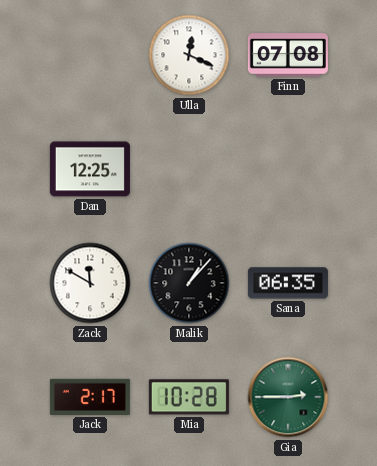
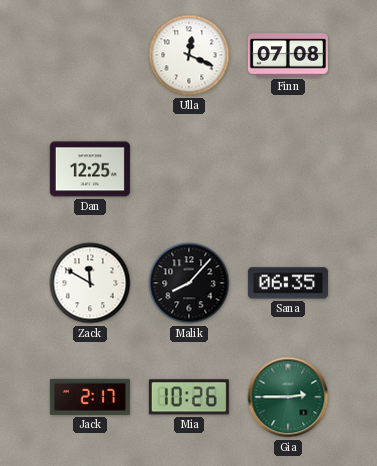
Malik: 1:07 -> 8:07 (189, 283)
Mia: 10:28 -> 10:26 (189, 397)
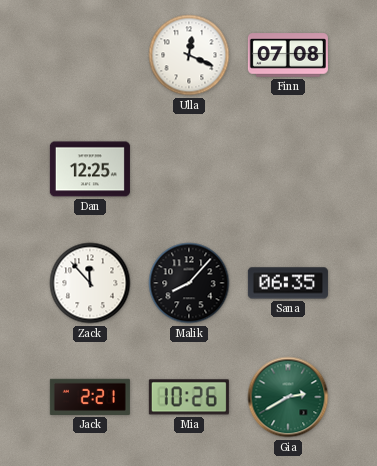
Zack: 11:50 -> 11:53 (90, 283)
Jack: 2:17 -> 2:21 (90, 397)
Gia: 2:45 -> 2:40 (288, 397)
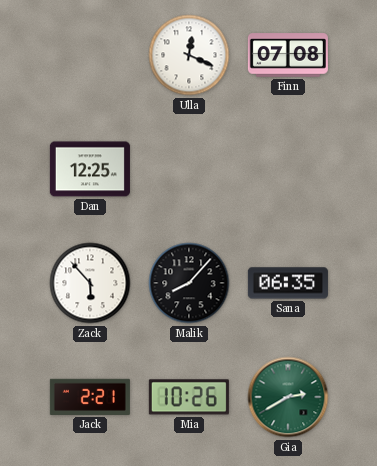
Zack: 11:53 -> 5:53 (90, 283)
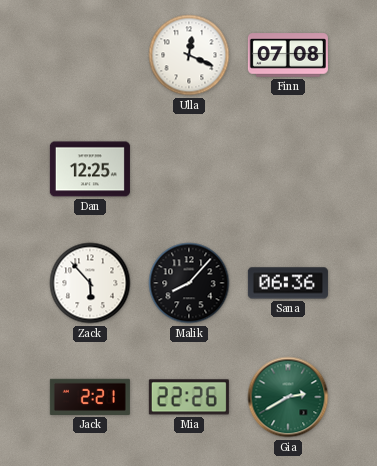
Sana: 06:35 -> 06:36 (288, 283)
Mia: 10:26 -> 22:26 (189, 397)
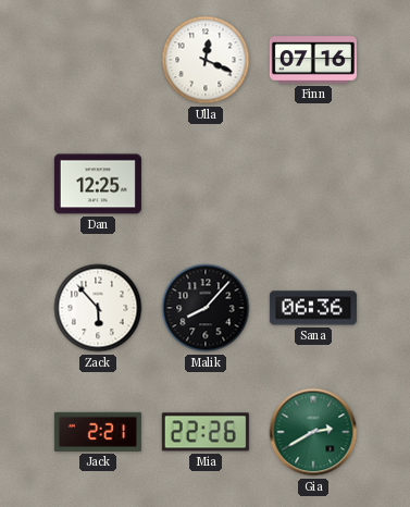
Finn: 07:08 -> 07:16 (313, 60)
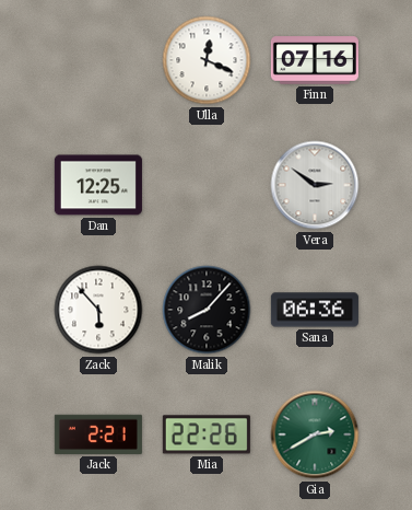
Vera: none -> 2:51 (315, 185)
